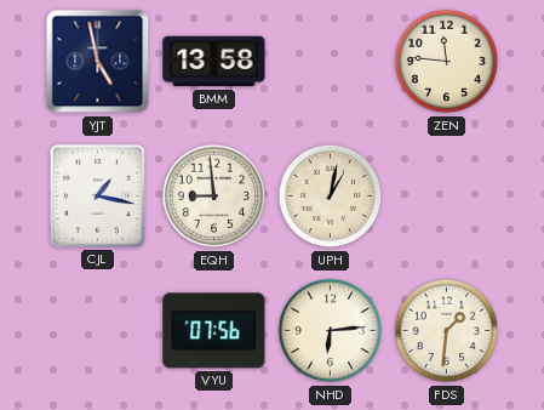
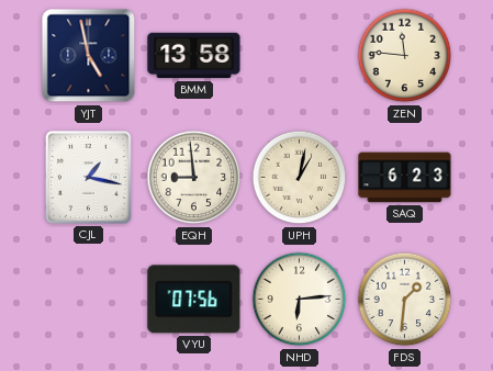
SAQ: none -> 6:23 (405, 178)
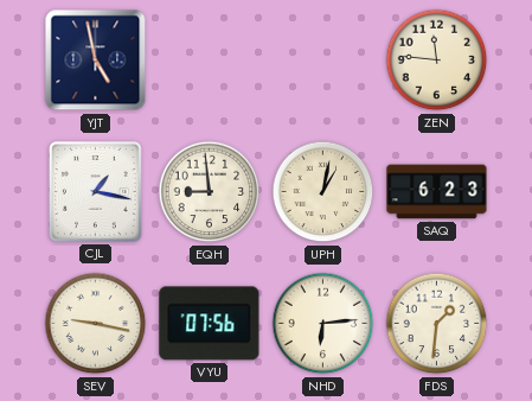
BMM: 13:58 -> none (194, 56)
SEV: none -> 9:17 (96, 324)
